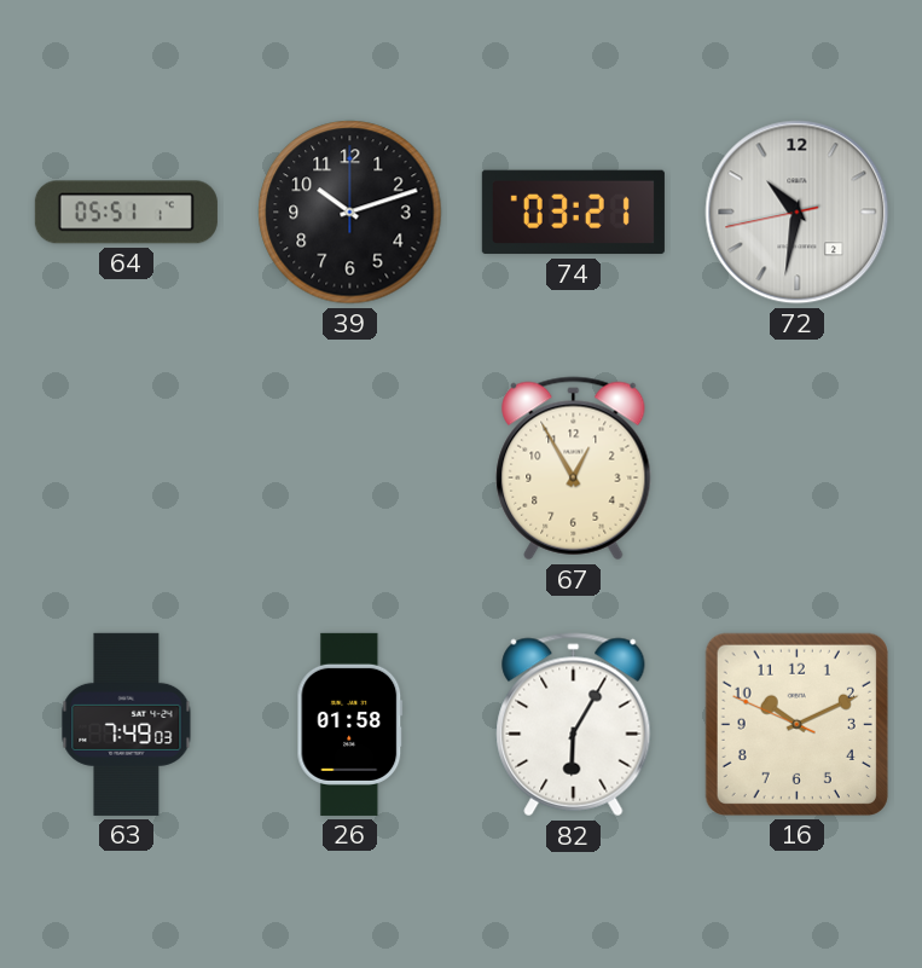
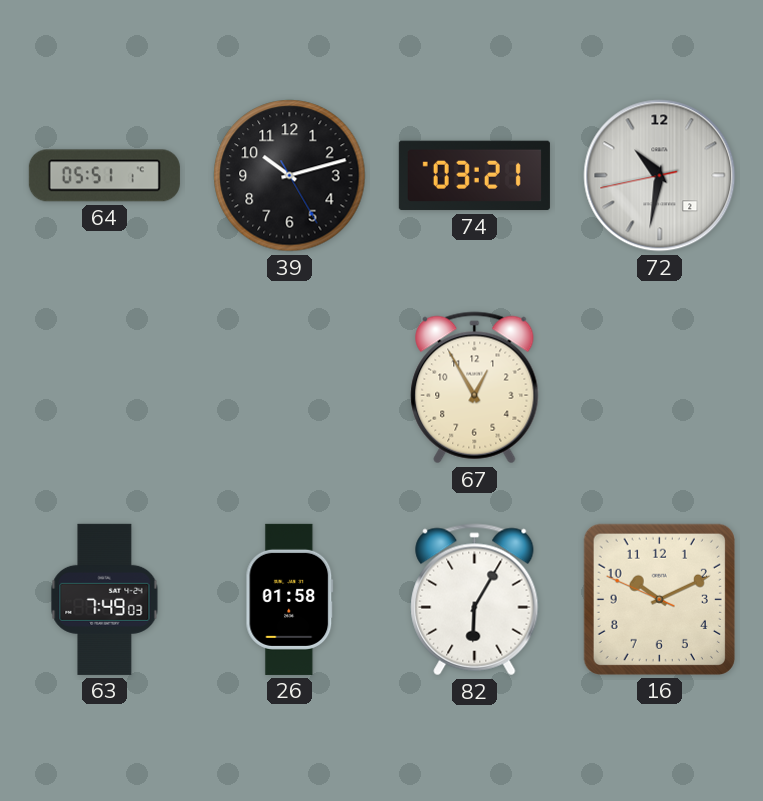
39: 10:12:00 -> 10:12:25 (290, 176)
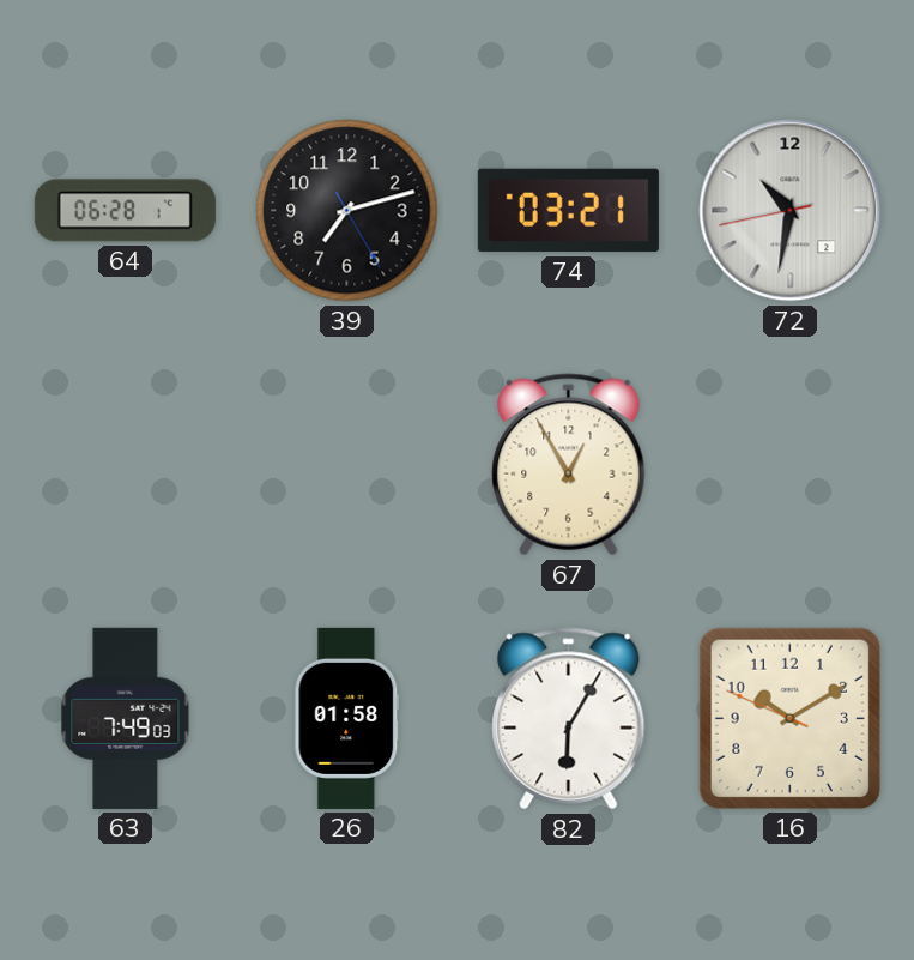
64: 05:51 -> 06:28 (125, 211)
39: 10:12 -> 7:12 (347, 211)
16: 10:10 -> 10:09 (789, 718)
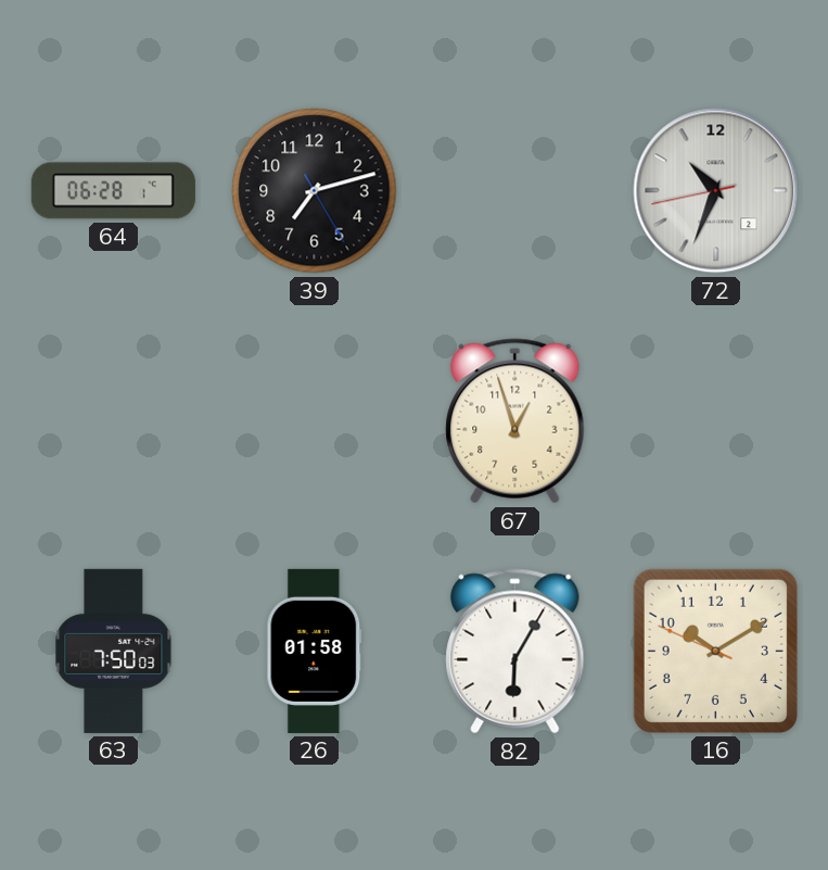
74: 03:21 -> none (568, 211)
72: 10:31 -> 10:33 (716, 191)
67: 12:55 -> 12:57 (515, 421)
63: 7:49 -> 7:50 (114, 651)
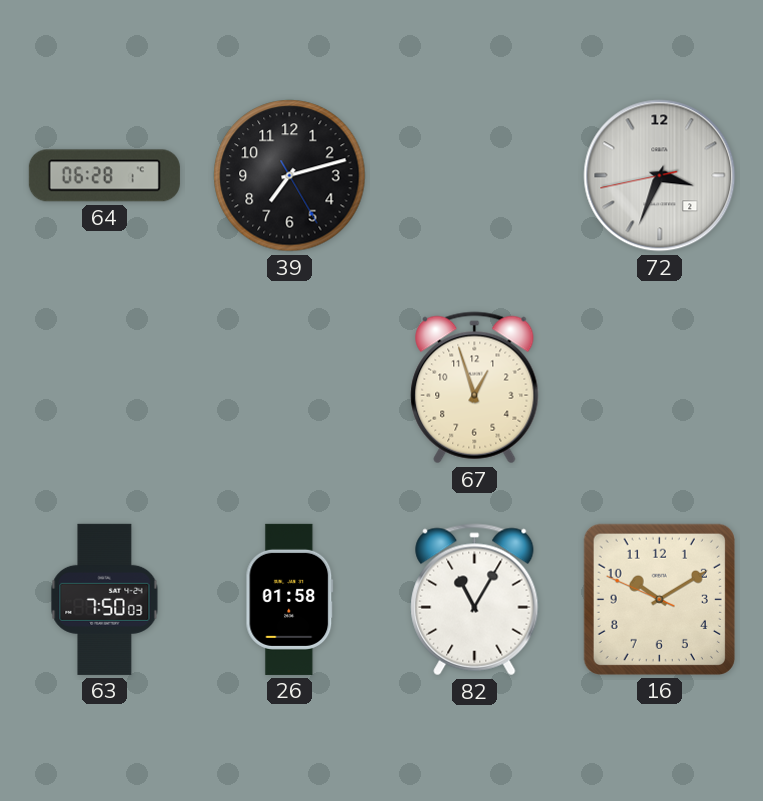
72: 10:33 -> 3:33 (660, 176)
82: 6:05 -> 11:05 (475, 600)
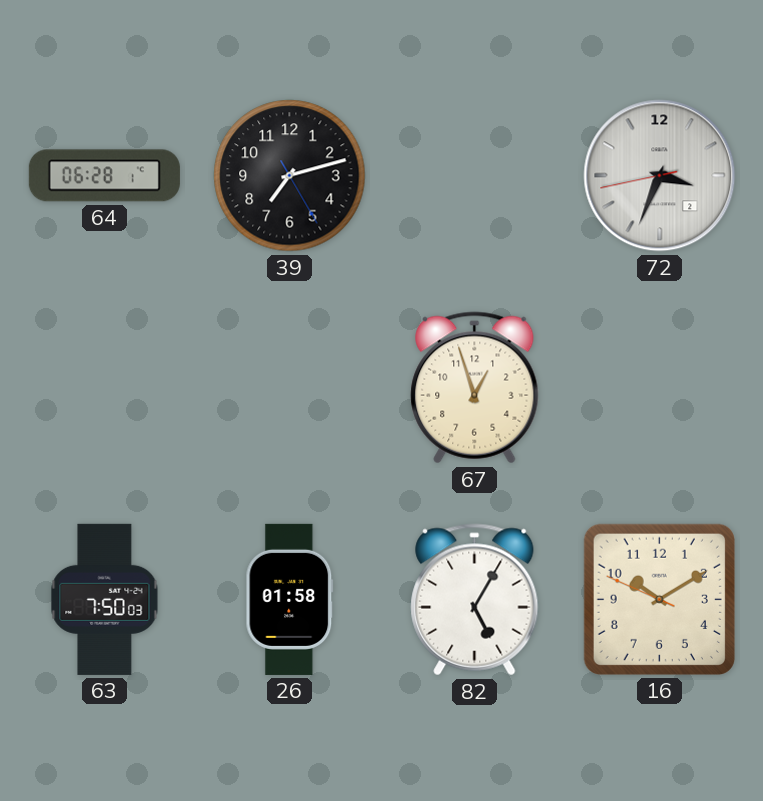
82: 11:05 -> 5:05 (475, 600)
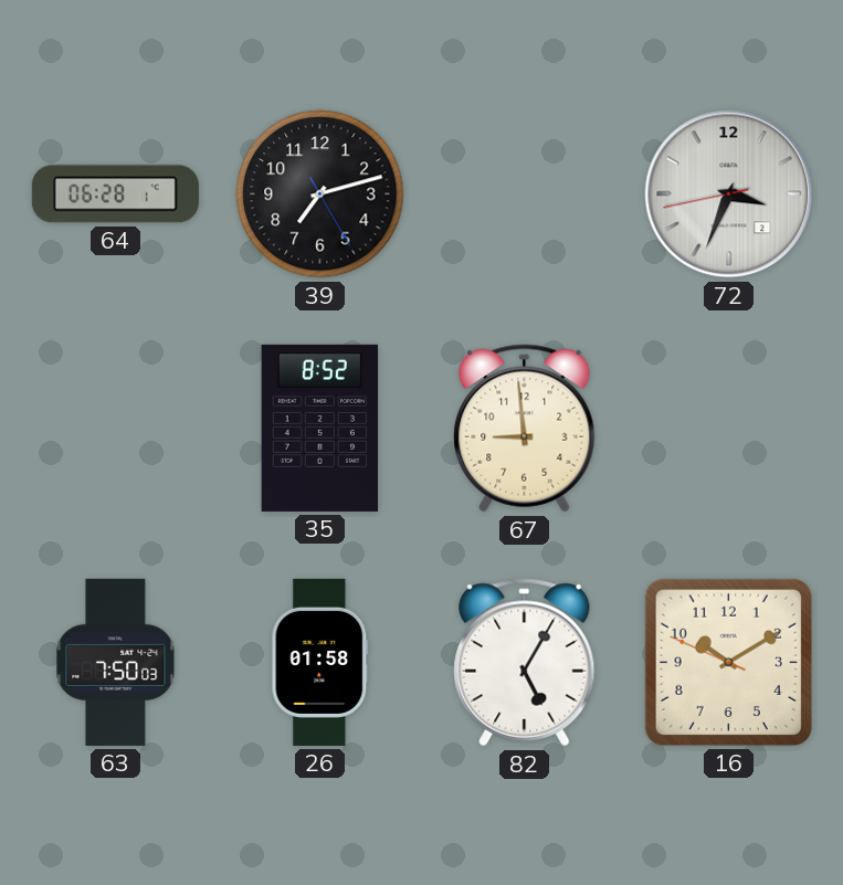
35: none -> 8:52 (319, 428)
67: 12:57 -> 8:59 (525, 429)
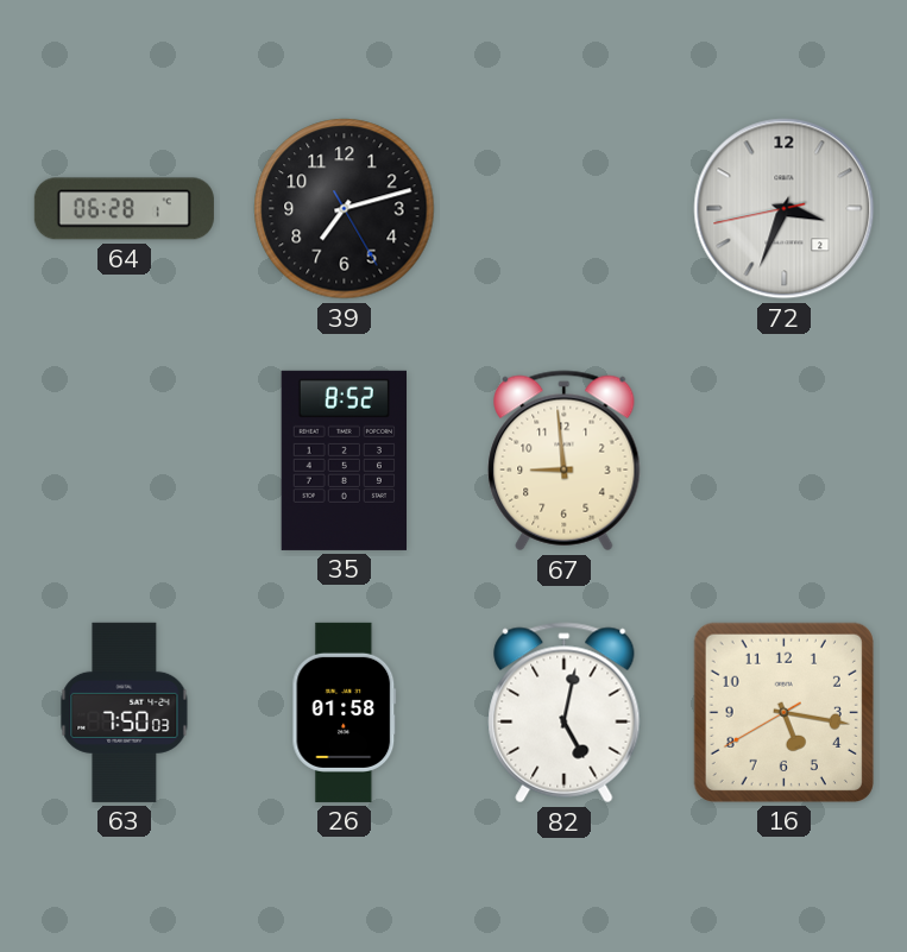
82: 5:05 -> 5:02 (565, 713)
16: 10:09 -> 5:16 (783, 712)
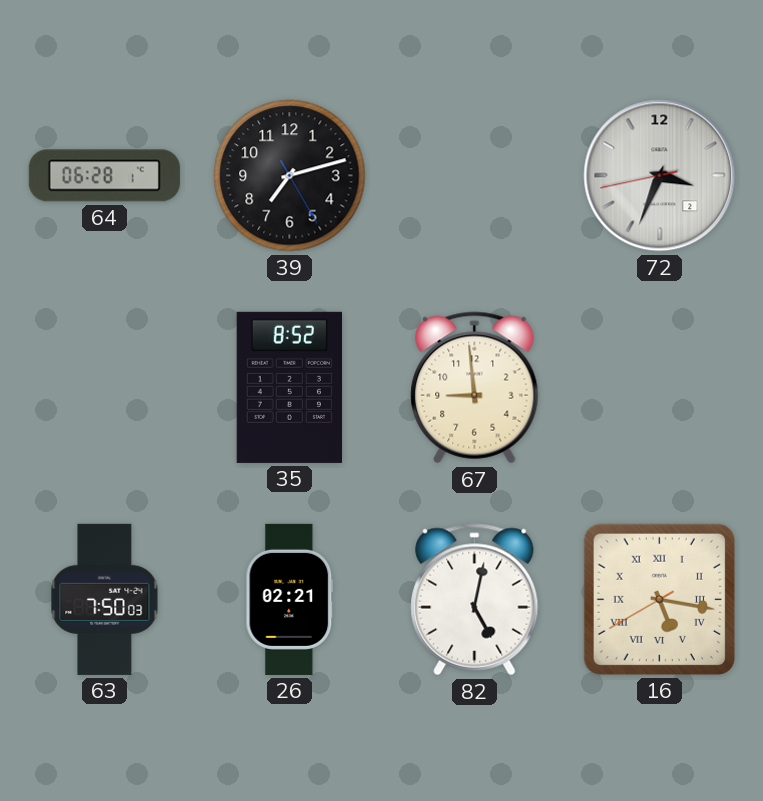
26: 01:58 -> 02:21 (290, 599)
16 numerals: Arabic -> Roman (659, 599)
